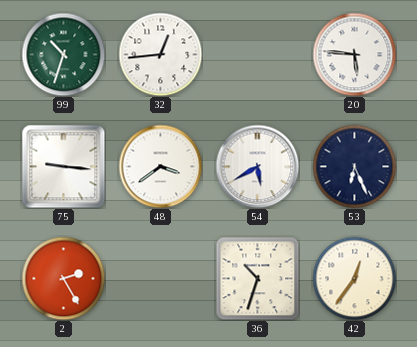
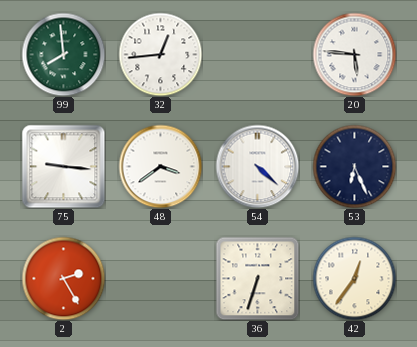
99: 10:33 -> 7:59 (63, 54)
54: 5:40 -> 4:22 (257, 166)
36: 10:33 -> 6:33 (257, 278)
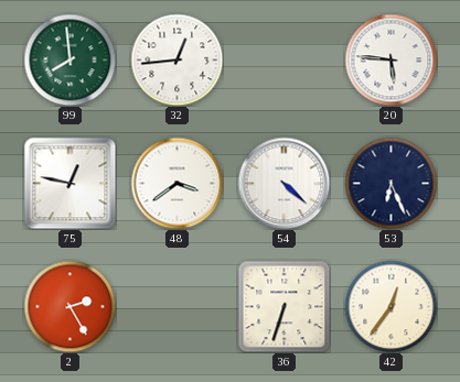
75: 9:16 -> 12:47 (69, 183)
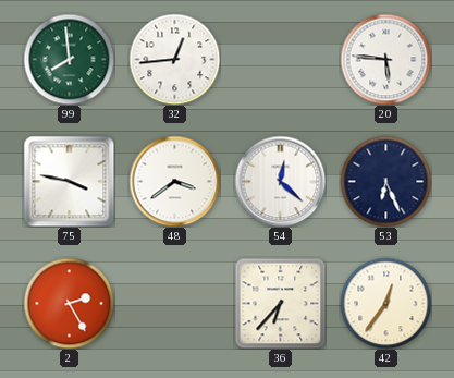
75: 12:47 -> 3:47 (69, 181)
54: 4:22 -> 12:22 (280, 181)
36: 6:33 -> 6:37 (280, 303)
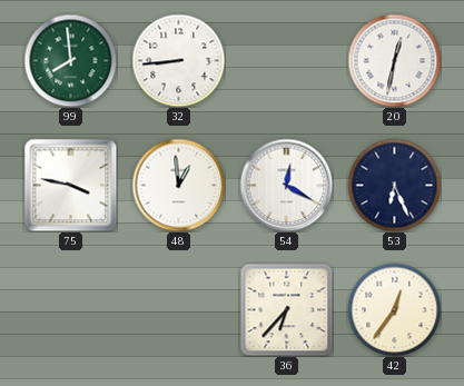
32: 12:44 -> 8:44 (178, 60)
20: 5:46 -> 12:32 (394, 60)
48: 3:39 -> 12:59 (178, 185)
54: 12:22 -> 12:20 (286, 185)
2: 2:25 -> none (69, 303)
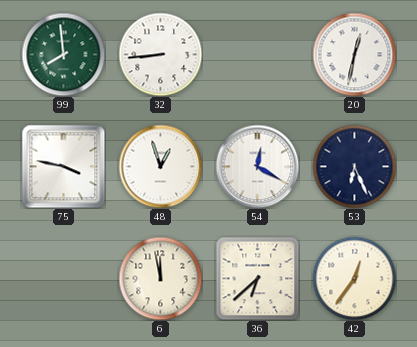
48: 12:59 -> 12:57 (160, 166)
6: none -> 11:58 (160, 278)
36: 6:37 -> 6:38 (257, 278)
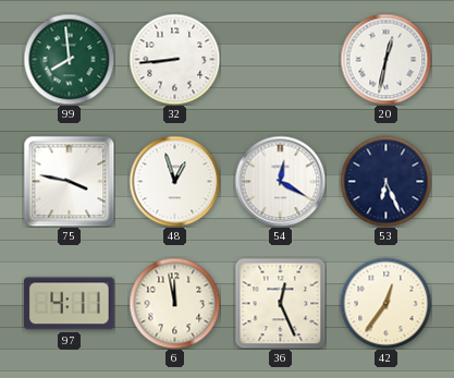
97: none -> 4:11 (70, 304)
36: 6:38 -> 12:26 (280, 303)
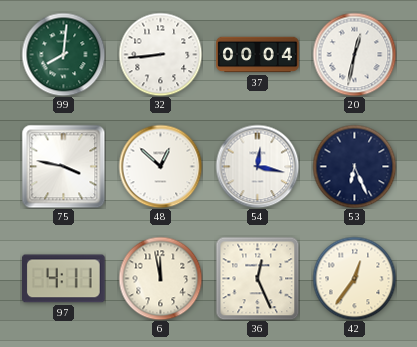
99: 7:59 -> 8:01 (63, 54)
37: none -> 00:04 (258, 55)
48: 12:57 -> 12:52 (160, 166)
54: 12:20 -> 12:17 (257, 166)
